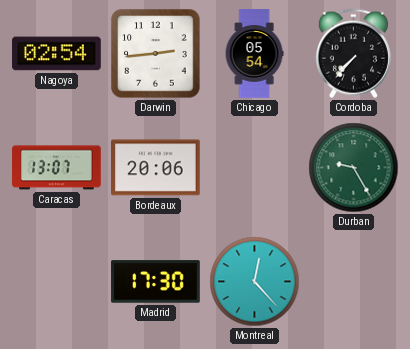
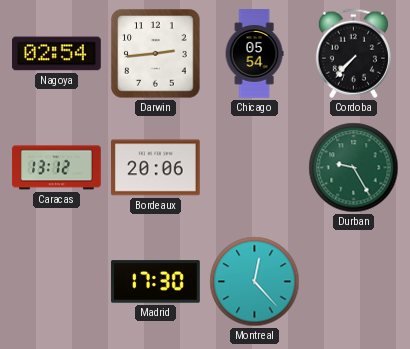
Caracas: 13:07 -> 13:12 (57, 168)
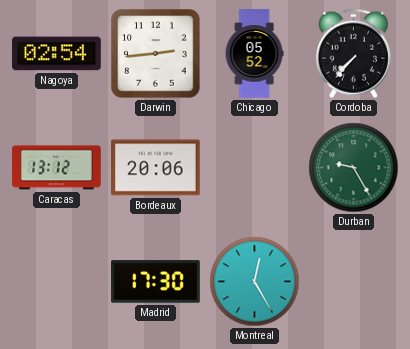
Chicago: 05:54 -> 05:52 (254, 54)
Montreal: 12:23 -> 12:25 (255, 282)
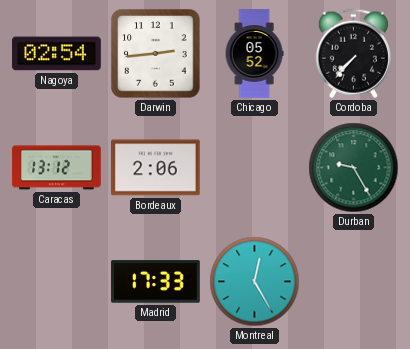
Bordeaux: 20:06 -> 2:06 (156, 168)
Madrid: 17:30 -> 17:33 (156, 282)
